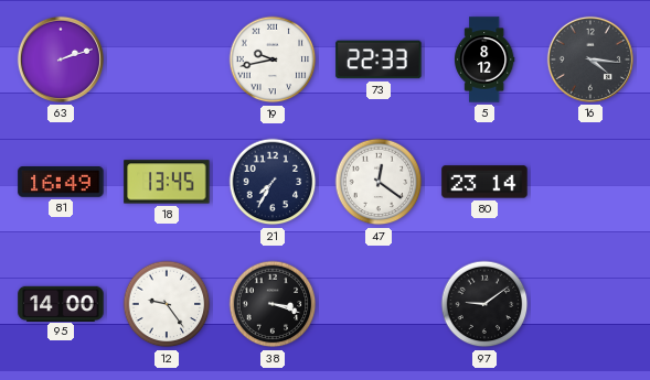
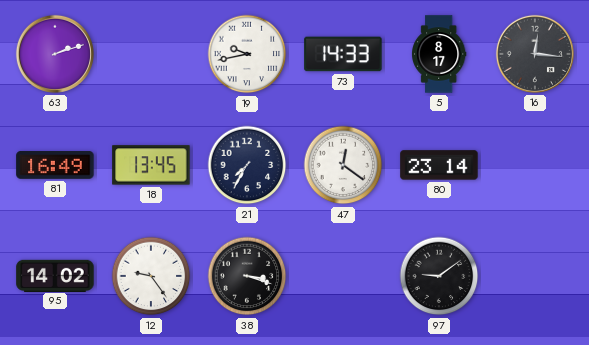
73: 22:33 -> 14:33 (343, 54)
5: 8:12 -> 8:17 (440, 54)
16: 4:16 -> 12:16 (535, 54)
95: 14:00 -> 14:02 (55, 275)
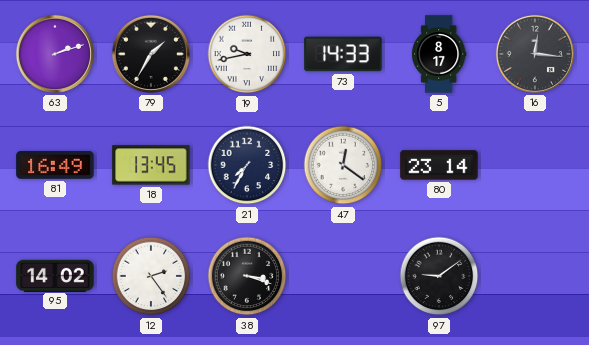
79: none -> 1:35 (151, 54)
12: 9:24 -> 2:24 (151, 276)
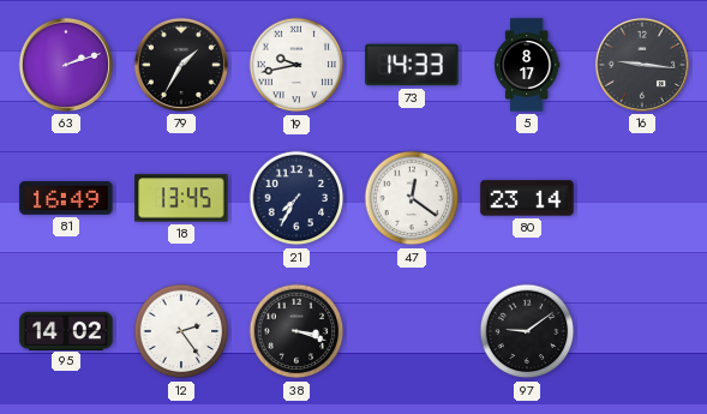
16: 12:16 -> 9:16 (642, 65)
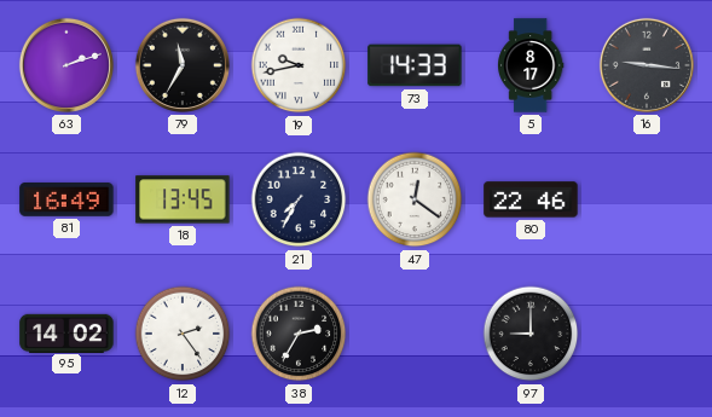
79: 1:35 -> 11:35 (183, 65)
80: 23:14 -> 22:46 (531, 199)
38: 3:18 -> 2:35 (299, 334)
97: 9:09 -> 9:00 (531, 334)
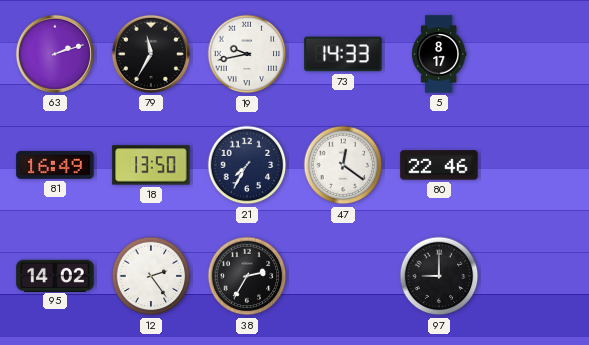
16: 9:16 -> none (647, 65)
18: 13:45 -> 13:50 (151, 165)
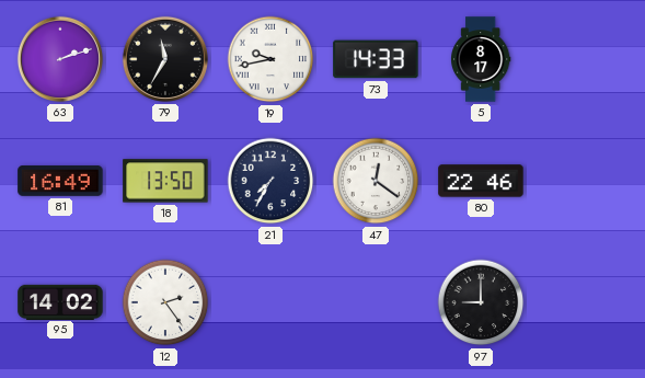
38: 2:35 -> none (247, 276)
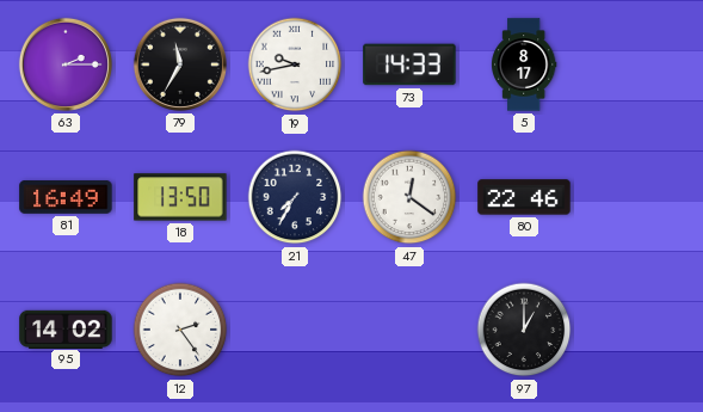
63: 2:12 -> 2:15 (66, 64)
97: 9:00 -> 1:00 (524, 330)
